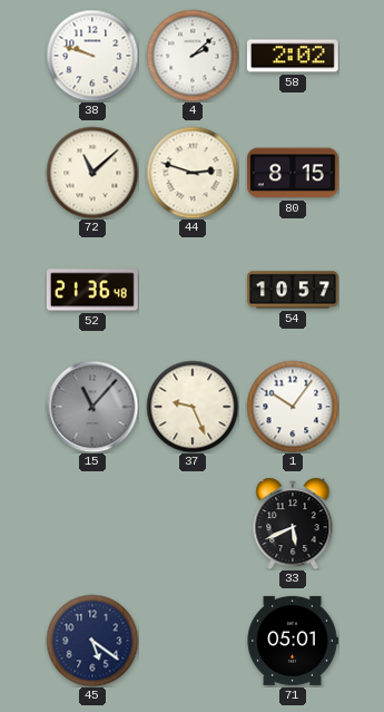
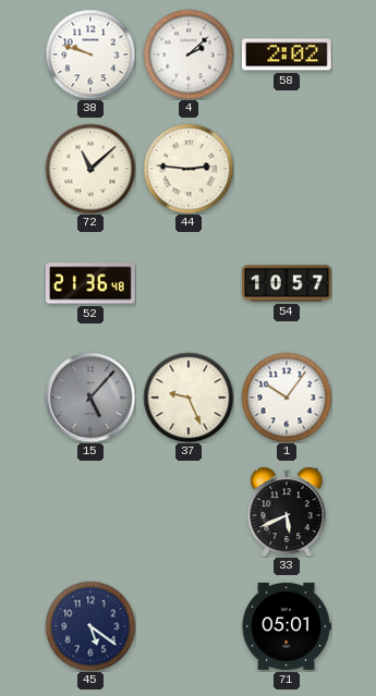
44: 2:48 -> 2:46 (189, 169)
80: 8:15 -> none (293, 173)
15: 11:07 -> 5:07 (90, 398)
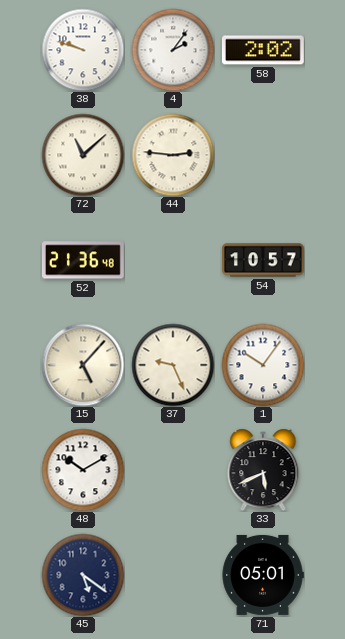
4: 2:08 -> 2:06 (173, 50)
15 dial: grey -> cream (83, 365)
48: none -> 10:10 (83, 470)
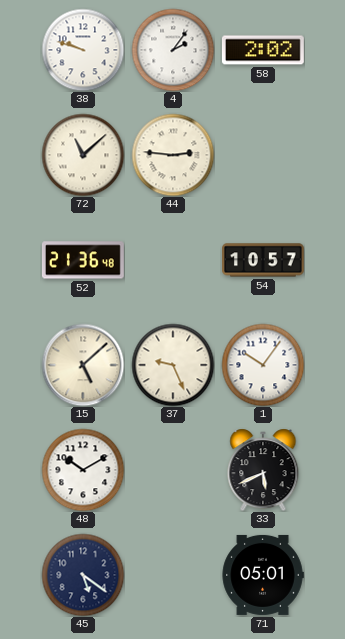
15: 5:07 -> 5:08 (83, 365)
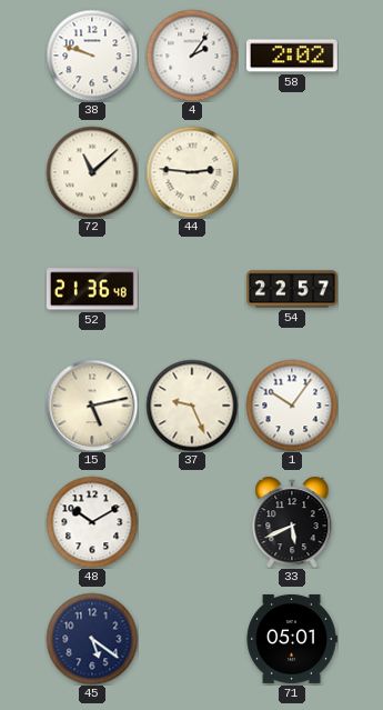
54: 10:57 -> 22:57 (293, 289)
15: 5:08 -> 5:13 (92, 406)
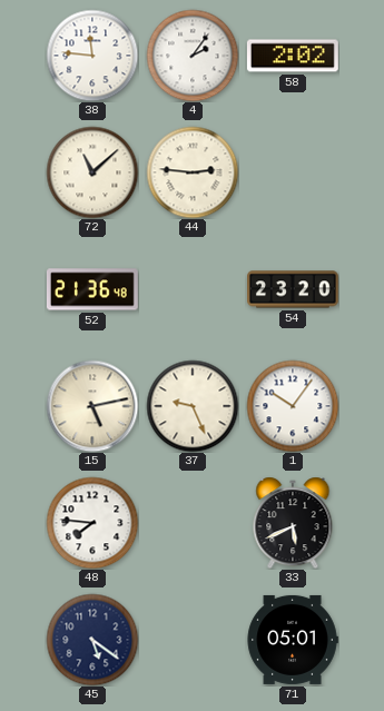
38: 9:48 -> 11:46 (92, 56)
54: 22:57 -> 23:20 (294, 289)
48: 10:10 -> 7:46 (92, 523)
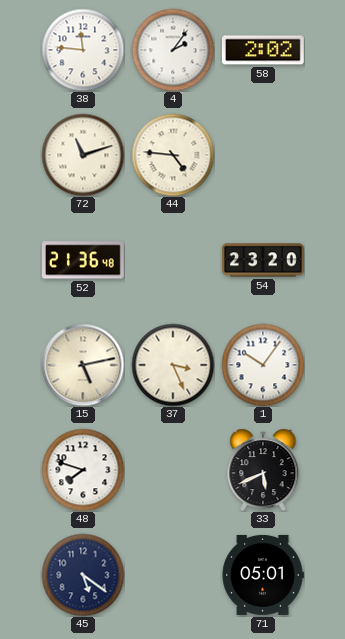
72: 11:08 -> 11:12 (83, 155)
44: 2:46 -> 4:46 (173, 155)
37: 9:26 -> 3:26 (173, 365)
48: 7:46 -> 7:48 (83, 470)
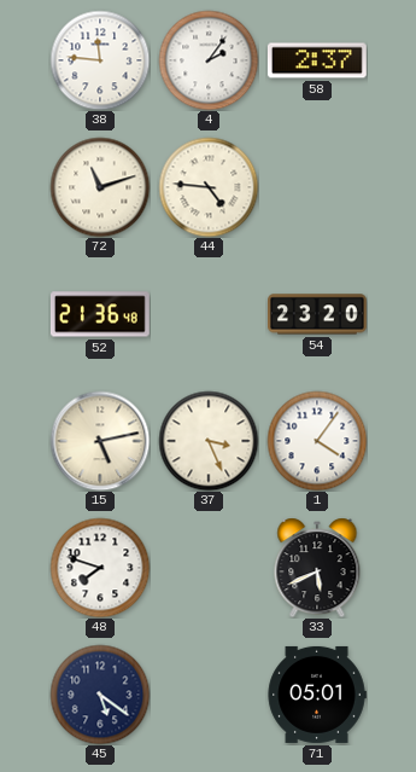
58: 2:02 -> 2:37 (317, 60)
1: 10:06 -> 4:06 (317, 441)
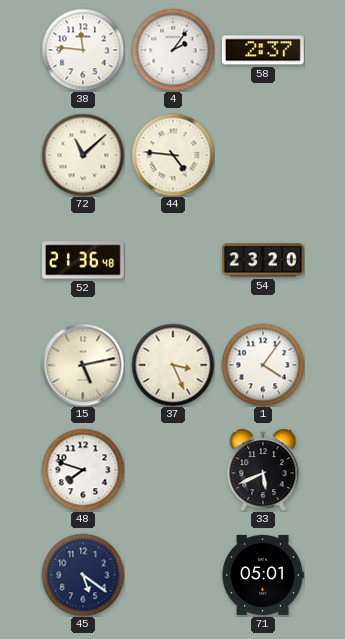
72: 11:12 -> 11:08 (83, 155)
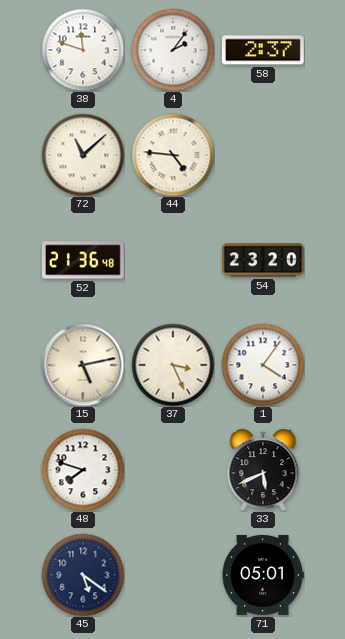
38: 11:46 -> 11:48 (83, 50)
